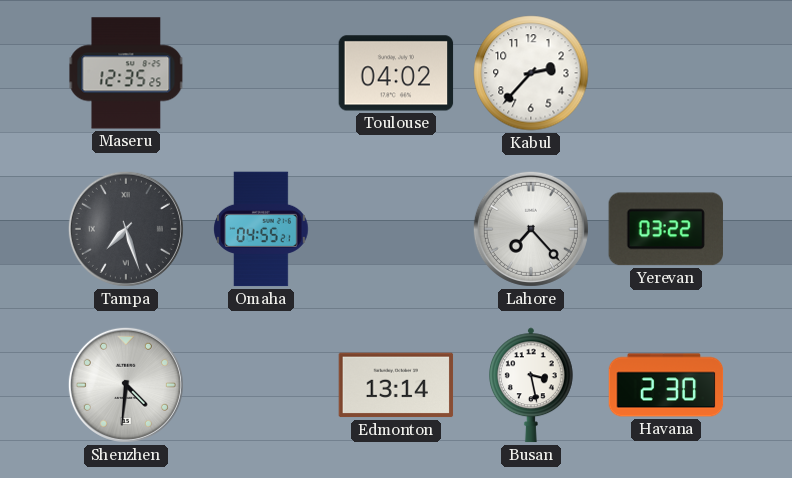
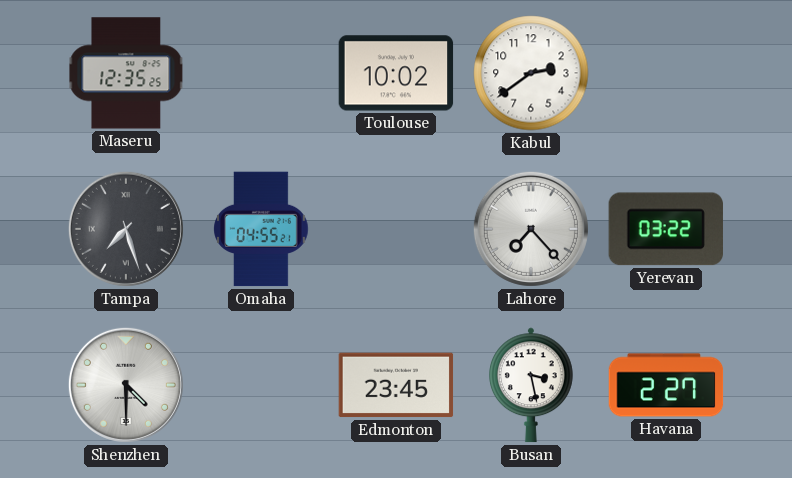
Toulouse: 04:02 -> 10:02 (396, 73)
Kabul: 2:37 -> 2:39 (531, 73)
Shenzhen: 4:31 -> 4:30 (126, 385)
Edmonton: 13:14 -> 23:45 (396, 385)
Havana: 2:30 -> 2:27 (666, 385)
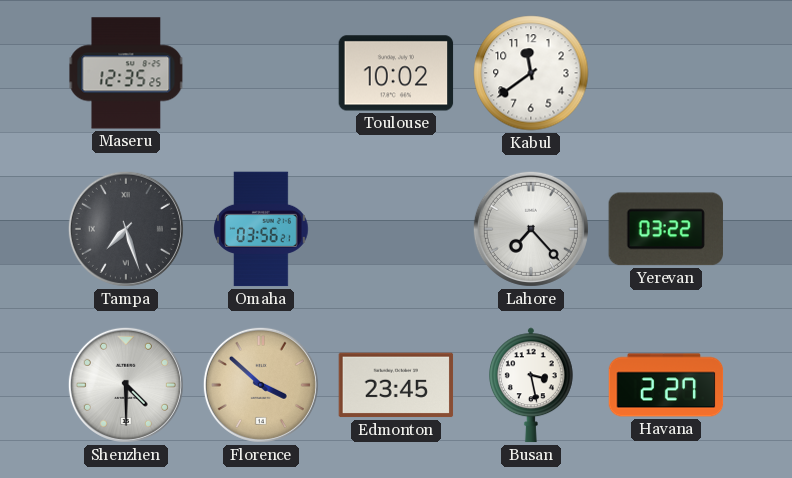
Kabul: 2:39 -> 11:39 (531, 73)
Omaha: 04:55 -> 03:56 (261, 229)
Florence: none -> 3:52 (261, 385)
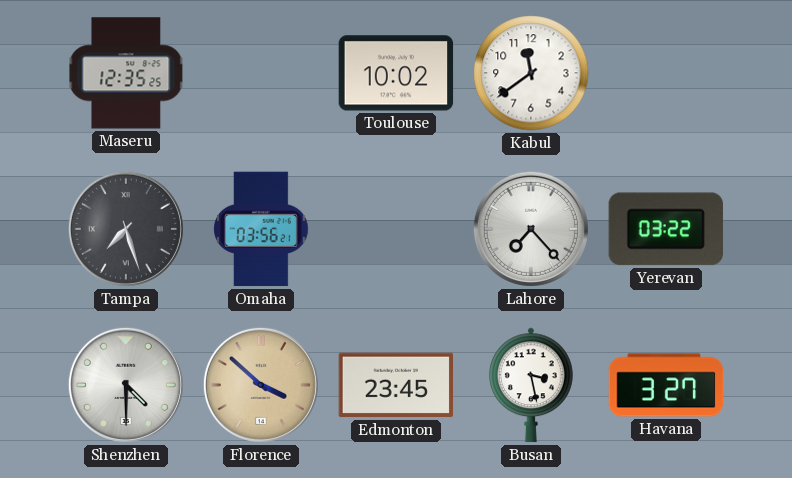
Havana: 2:27 -> 3:27 (666, 385)
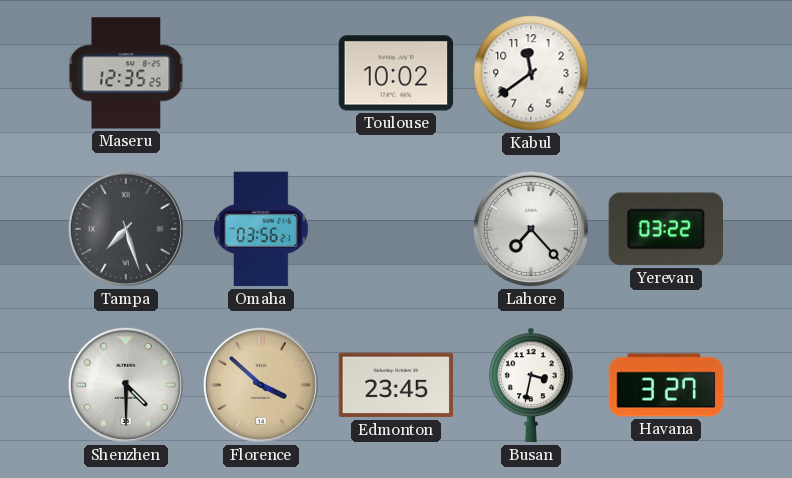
Busan: 3:28 -> 3:32 (532, 385)
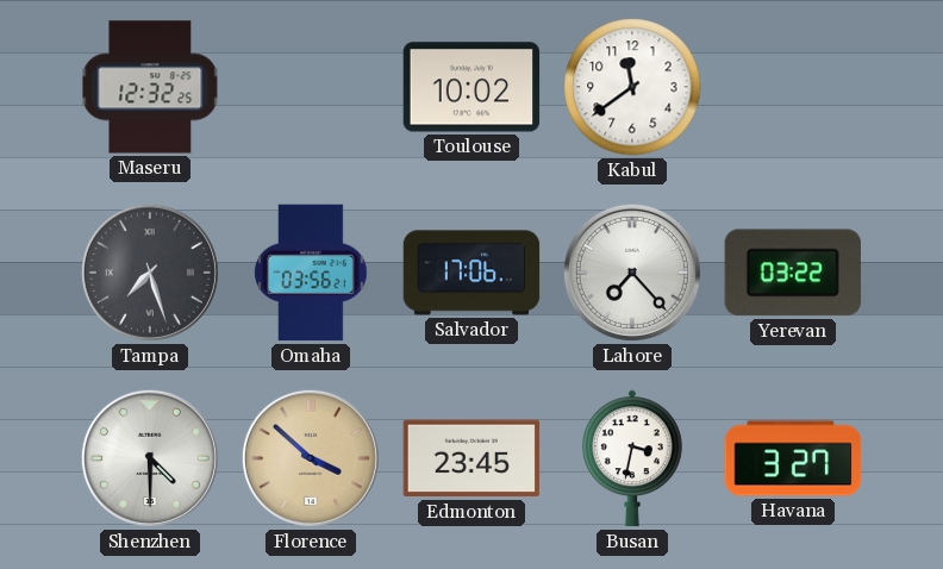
Maseru: 12:35 -> 12:32 (150, 87)
Salvador: none -> 17:06 (472, 273)
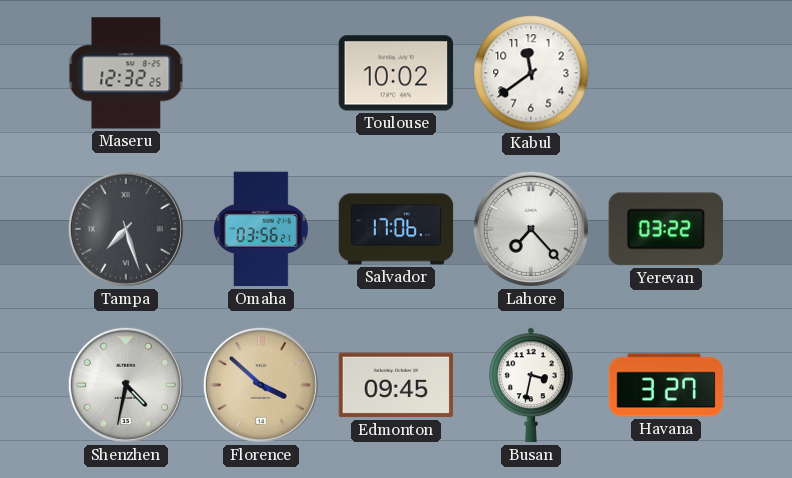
Shenzhen: 4:30 -> 4:32 (126, 385)
Edmonton: 23:45 -> 09:45 (396, 385)
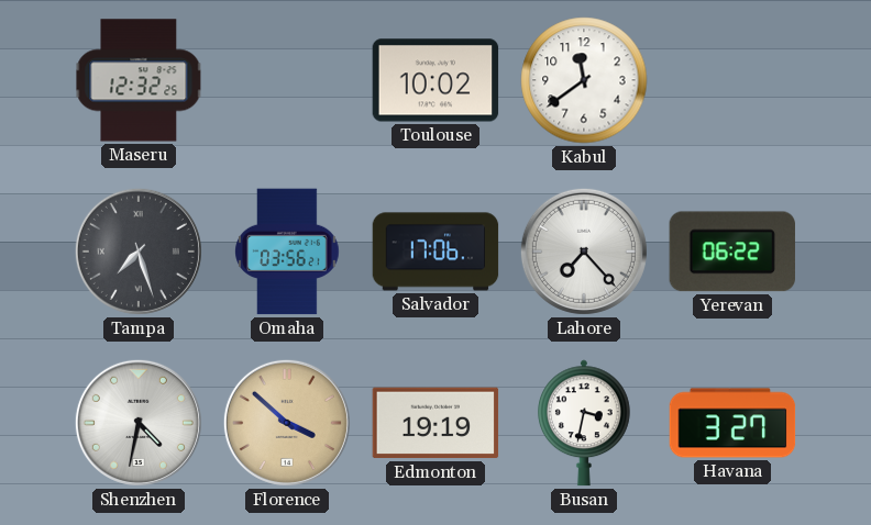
Yerevan: 03:22 -> 06:22 (731, 252)
Edmonton: 09:45 -> 19:19 (435, 423)
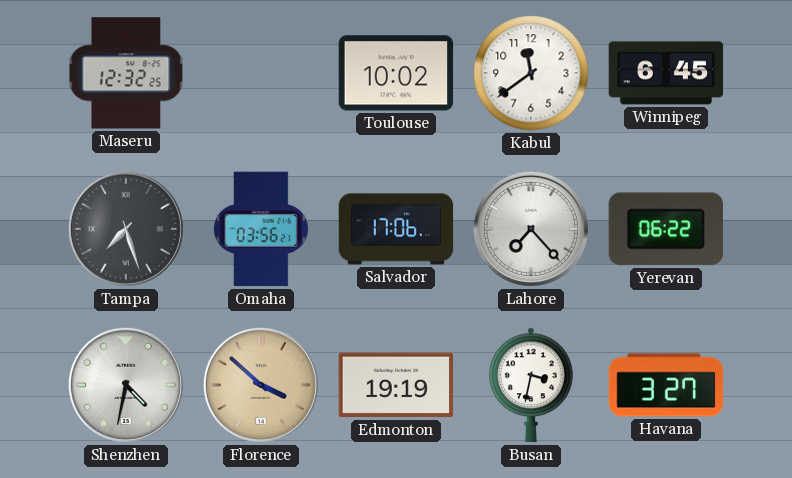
Winnipeg: none -> 6:45 (666, 73)
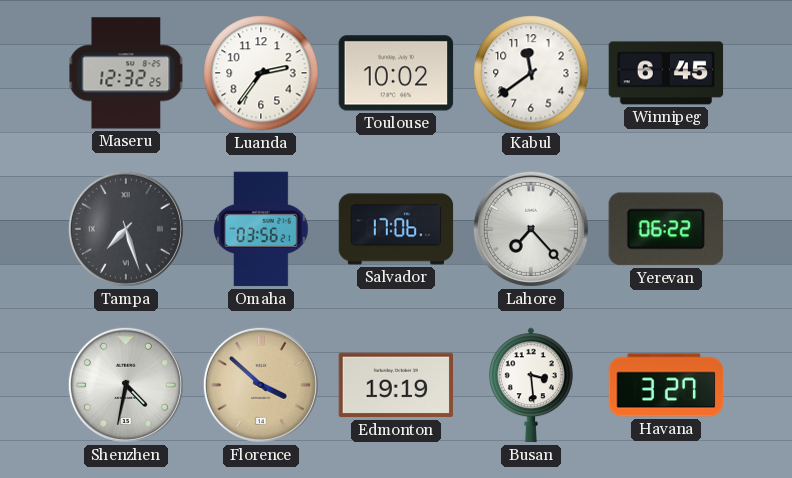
Luanda: none -> 2:36 (261, 73)
Busan: 3:32 -> 3:29 (532, 385)
